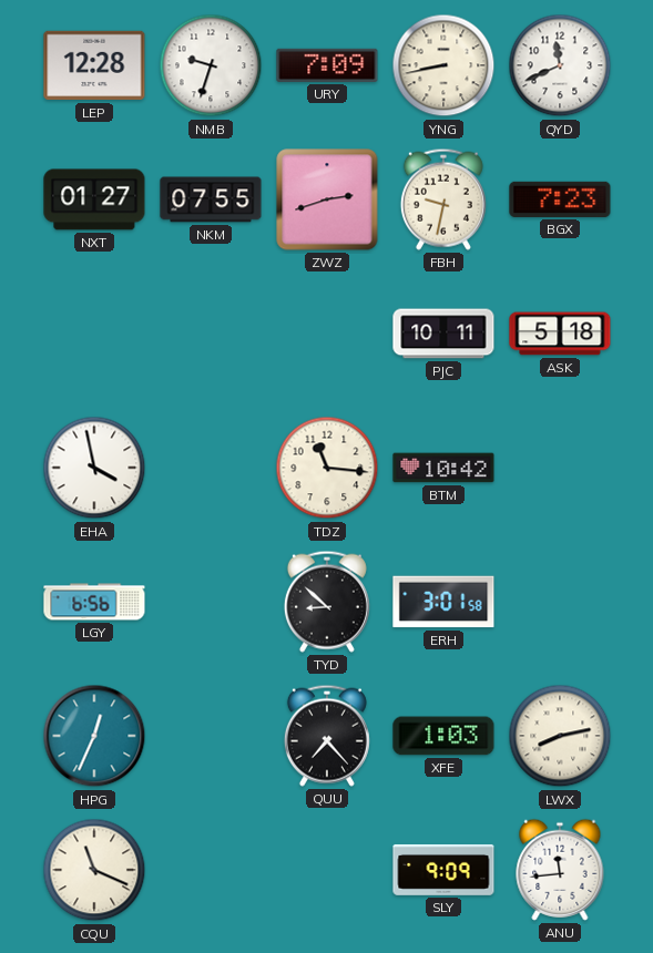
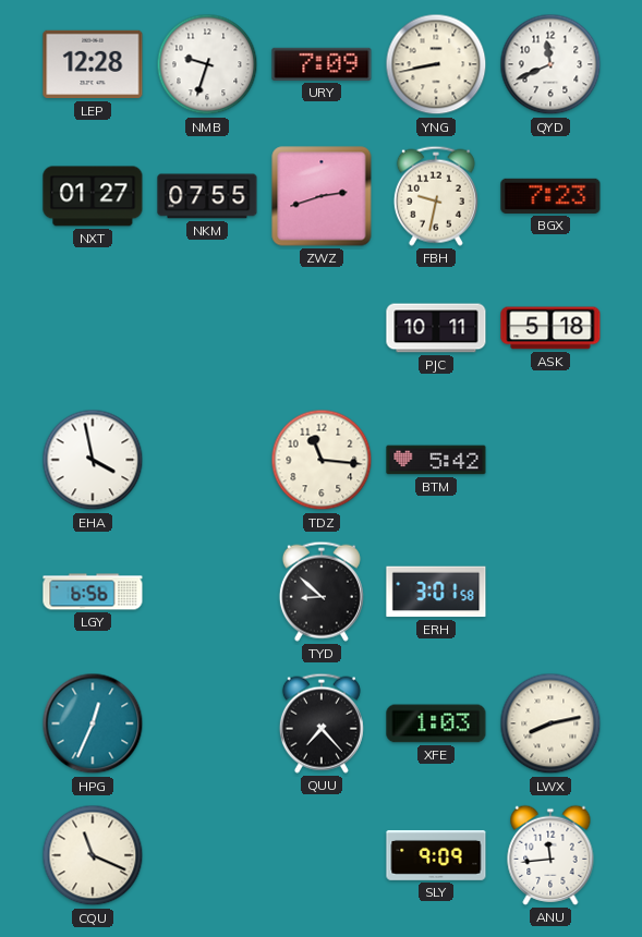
BTM: 10:42 -> 5:42 (436, 460)
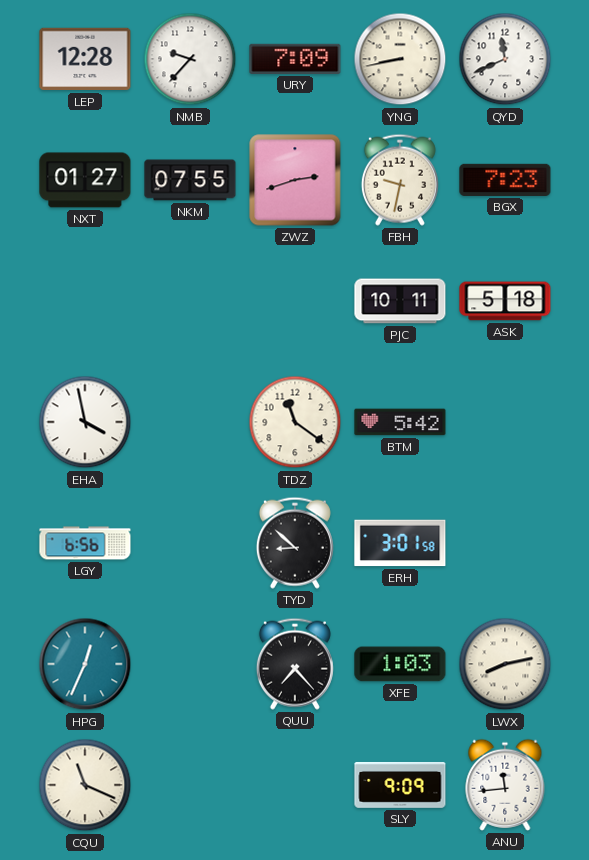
NMB: 9:33 -> 9:37 (190, 59)
TDZ: 11:16 -> 11:21 (295, 422)
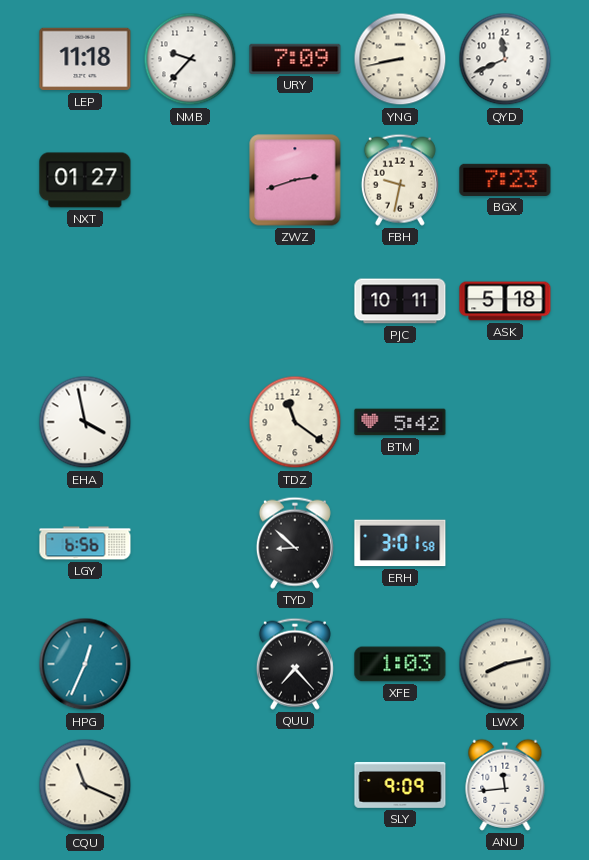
LEP: 12:28 -> 11:18 (85, 59)
NKM: 07:55 -> none (190, 180)
